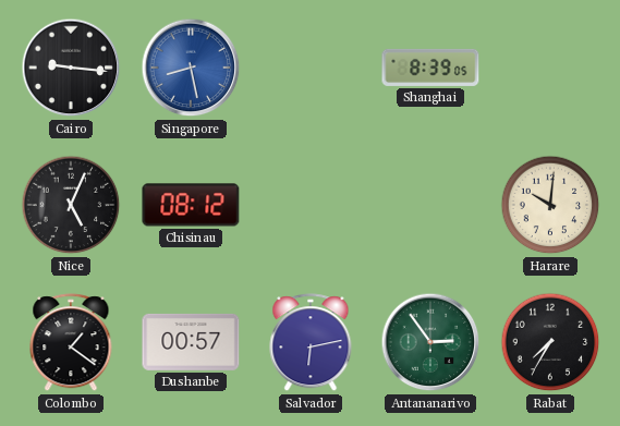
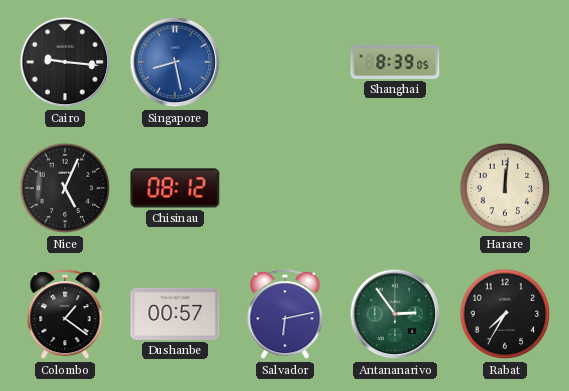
Harare: 10:01 -> 12:01 (505, 188)
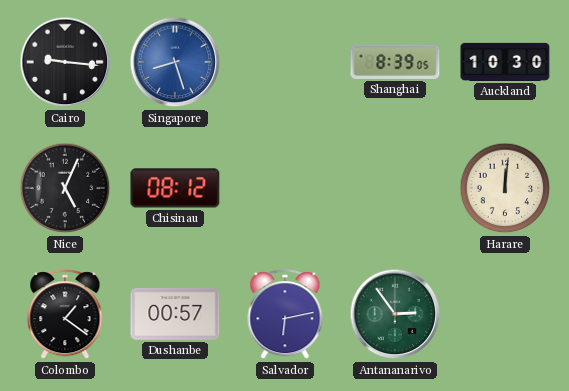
Singapore: 8:28 -> 8:27 (175, 62)
Auckland: none -> 10:30 (505, 62)
Rabat: 7:35 -> none (505, 314)
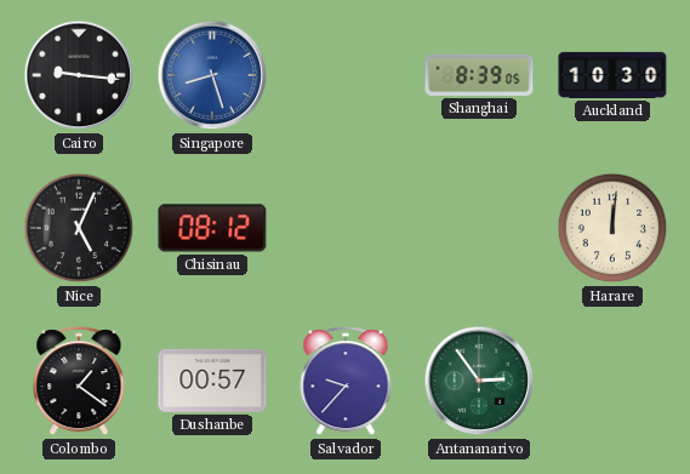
Salvador: 6:13 -> 9:37 (346, 382)
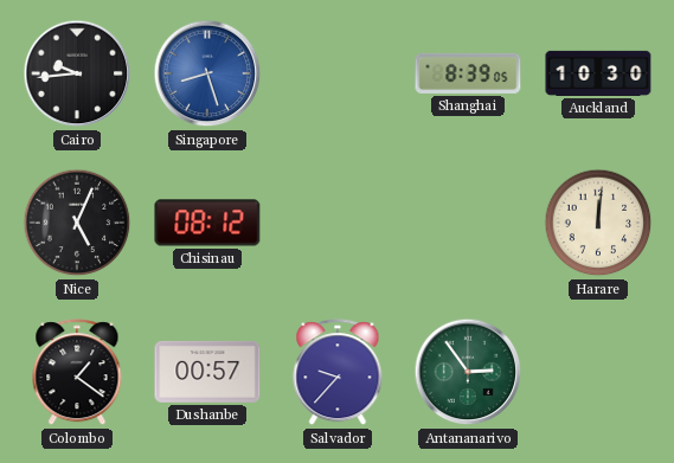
Cairo: 9:16 -> 9:44 (77, 73)
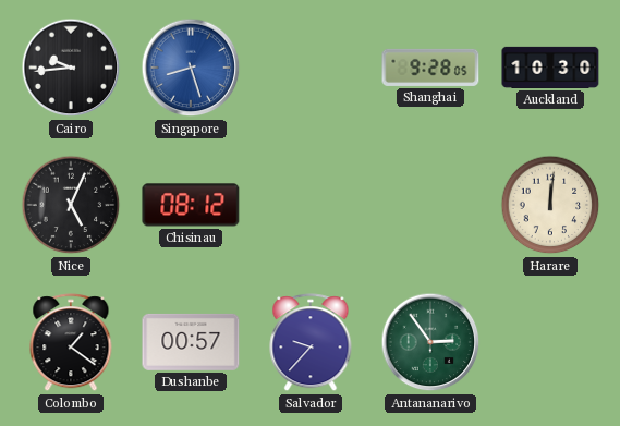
Shanghai: 8:39 -> 9:28 (430, 68)
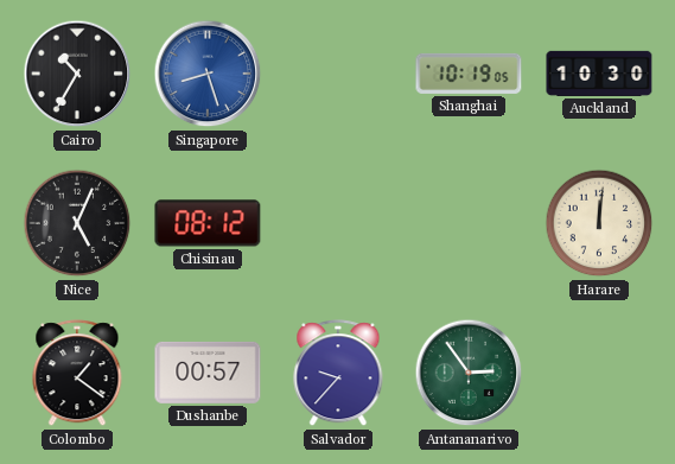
Cairo: 9:44 -> 10:35 (77, 74)
Shanghai: 9:28 -> 10:19 (469, 74)
